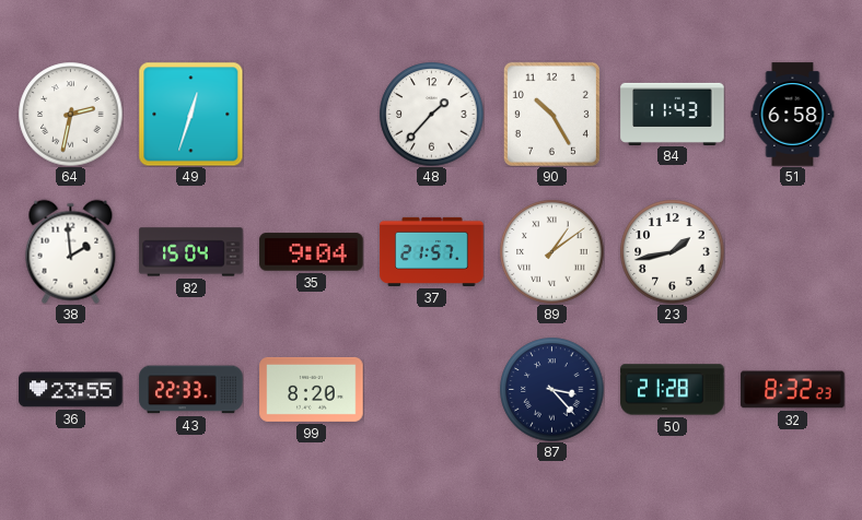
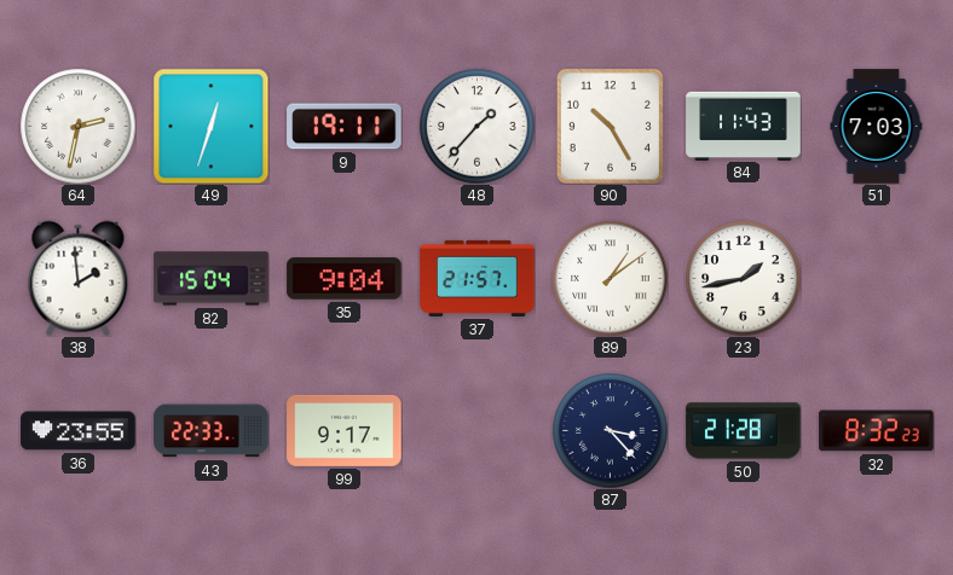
9: none -> 19:11 (345, 127)
51: 6:58 -> 7:03 (877, 127)
99: 8:20 -> 9:17 (345, 430)
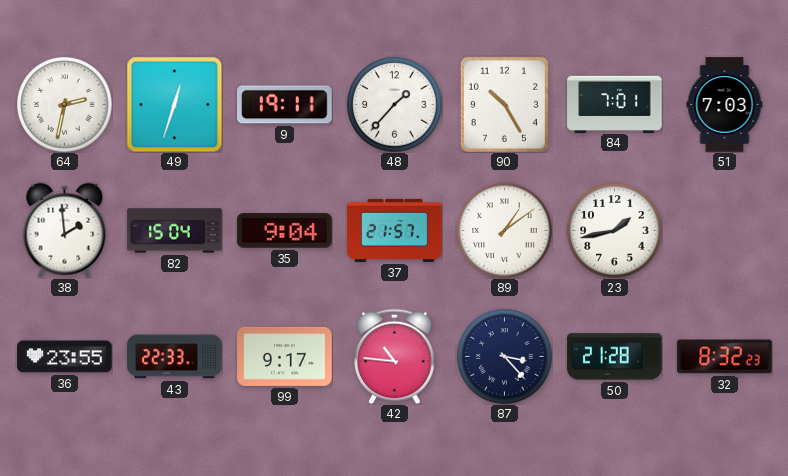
84: 11:43 -> 7:01 (615, 104)
42: none -> 10:46 (395, 356)
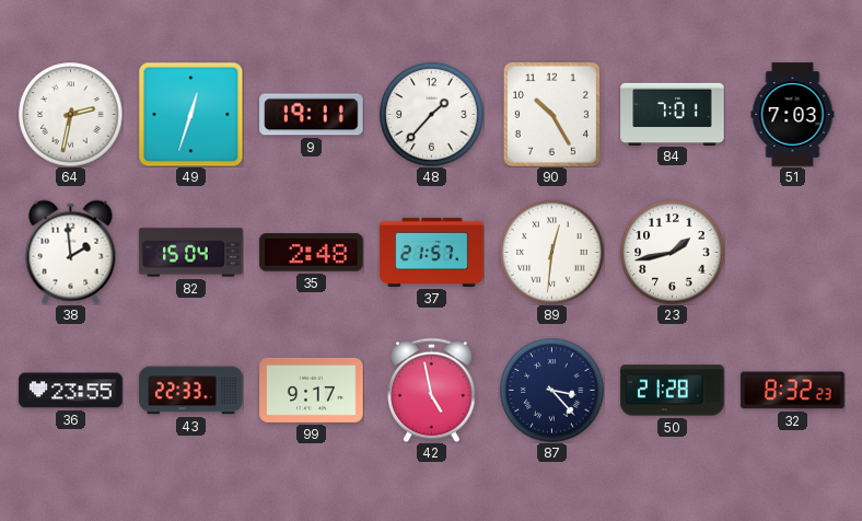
35: 9:04 -> 2:48 (312, 253)
89: 1:09 -> 12:31 (551, 252)
42: 10:46 -> 4:58 (432, 390)
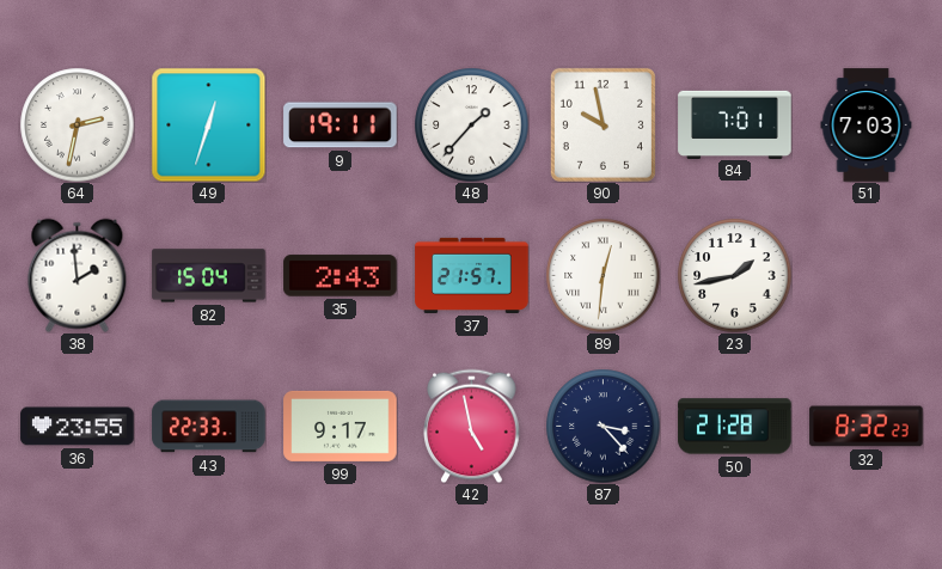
90: 10:25 -> 9:58 (602, 124)
35: 2:48 -> 2:43 (341, 276)
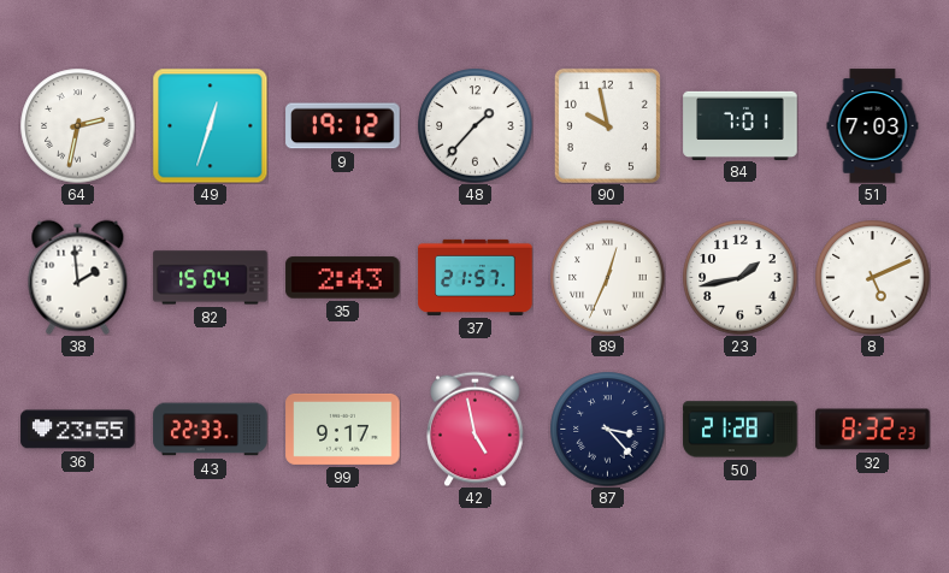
9: 19:11 -> 19:12 (343, 126)
89: 12:31 -> 12:34 (607, 277)
8: none -> 5:11 (872, 277)
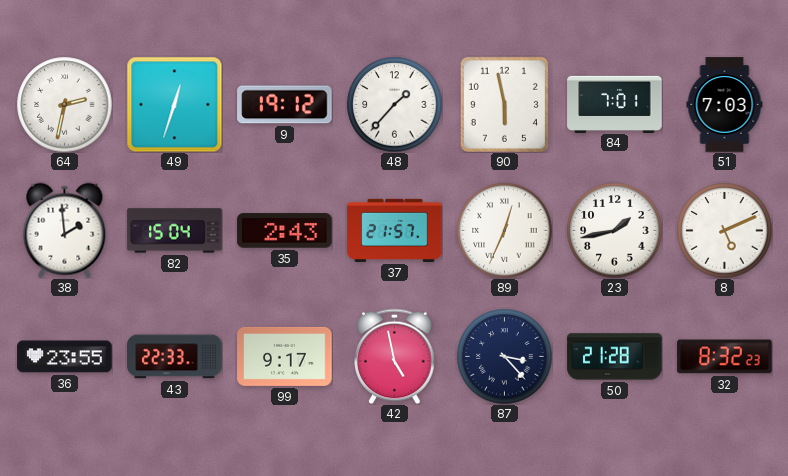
90: 9:58 -> 5:58 (504, 104)
